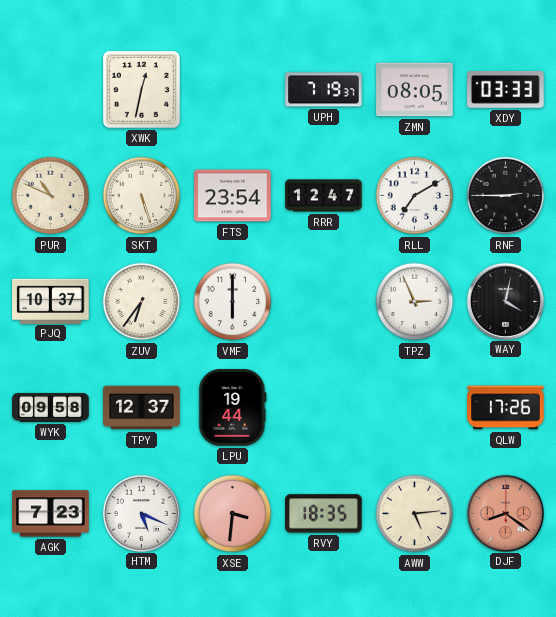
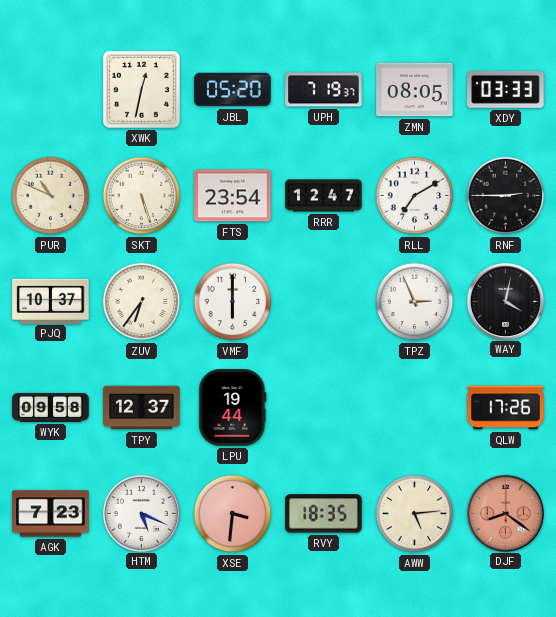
JBL: none -> 05:20 (233, 90)
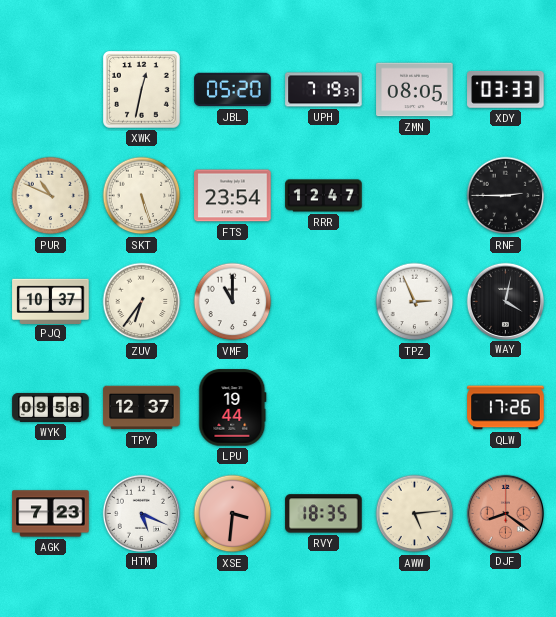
RLL: 7:10 -> none (415, 196)
VMF: 6:00 -> 11:00 (233, 302)
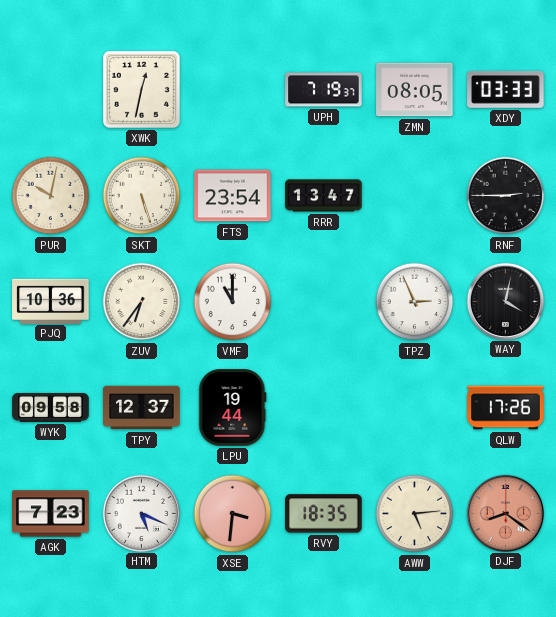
JBL: 05:20 -> none (233, 90)
PUR: 10:49 -> 10:02 (51, 196)
RRR: 12:47 -> 13:47 (324, 196)
PJQ: 10:37 -> 10:36 (51, 301)
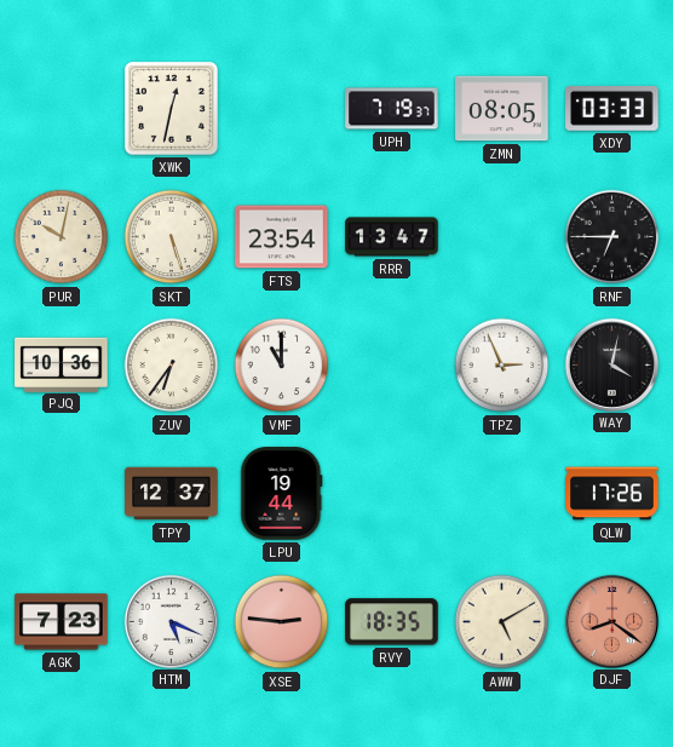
RNF: 2:45 -> 6:45 (612, 237)
WYK: 09:58 -> none (51, 407)
XSE: 3:31 -> 2:46 (282, 622)
AWW: 5:14 -> 5:10 (502, 622)
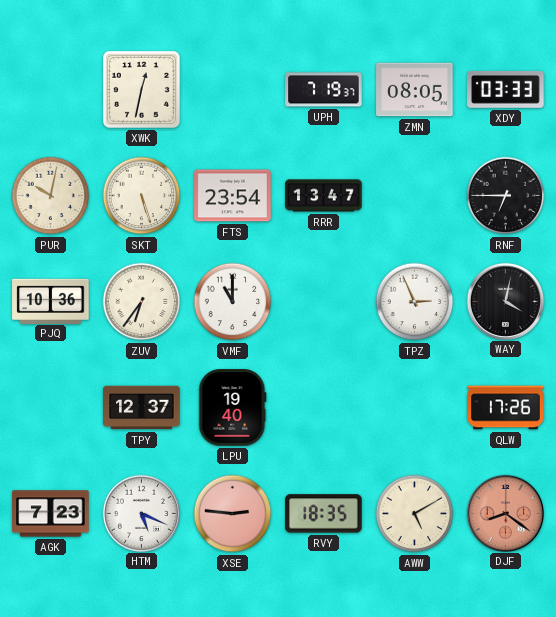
LPU: 19:44 -> 19:40 (233, 408)
